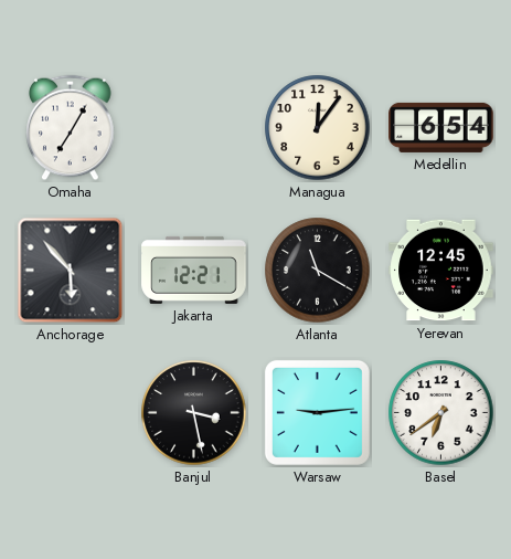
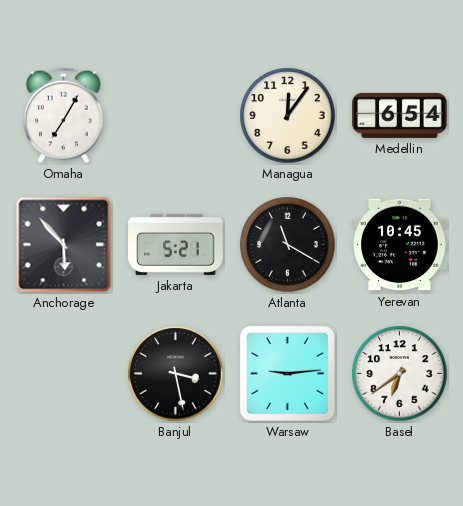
Jakarta: 12:21 -> 5:21 (176, 244)
Yerevan: 12:45 -> 10:45 (400, 245)
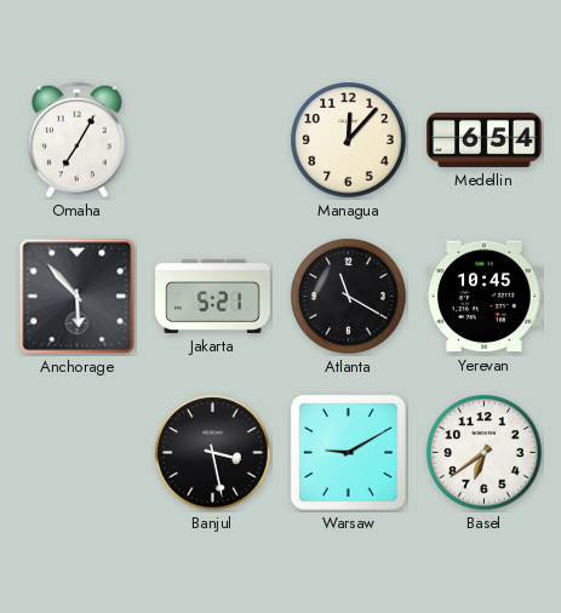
Managua: 12:06 -> 12:07 (349, 141)
Warsaw: 9:14 -> 9:10 (348, 452)
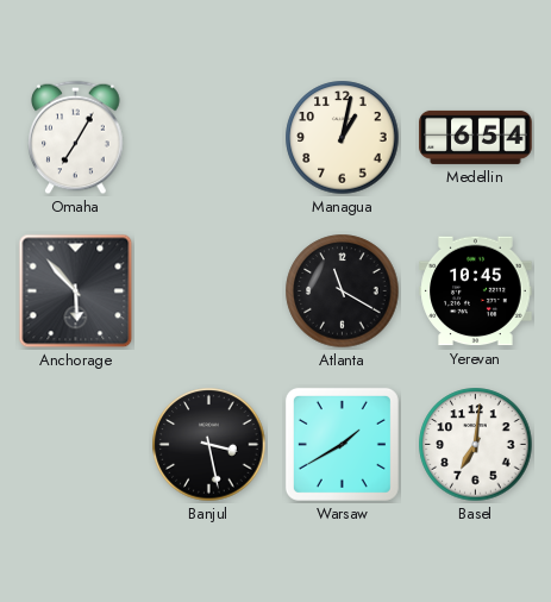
Managua: 12:07 -> 1:02 (343, 138)
Jakarta: 5:21 -> none (213, 296)
Warsaw: 9:10 -> 1:40 (342, 444)
Basel: 6:39 -> 7:01 (476, 445)
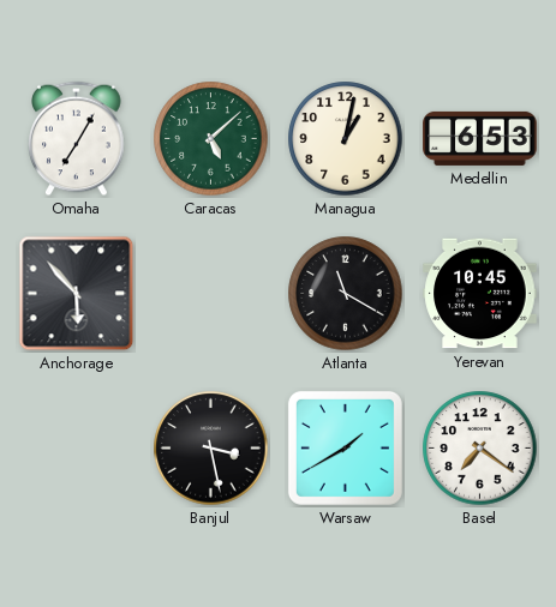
Caracas: none -> 5:08 (211, 139)
Medellin: 6:54 -> 6:53 (480, 138)
Basel: 7:01 -> 7:21 (480, 449)
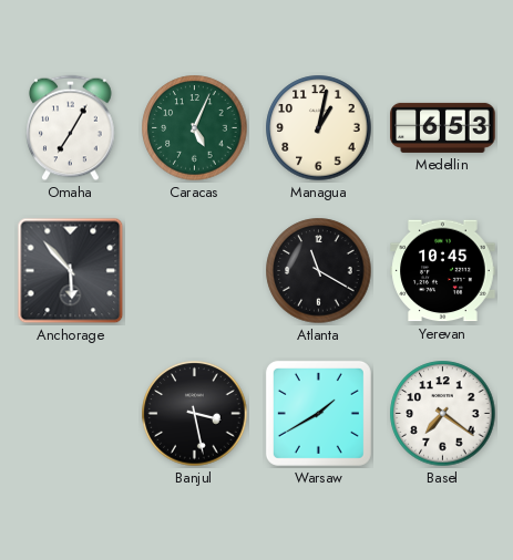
Caracas: 5:08 -> 5:04 (195, 128)
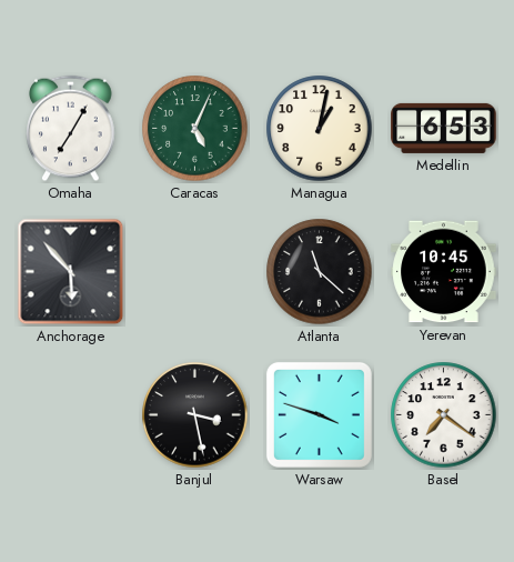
Atlanta: 11:20 -> 11:22 (320, 272)
Warsaw: 1:40 -> 3:48 (319, 414)
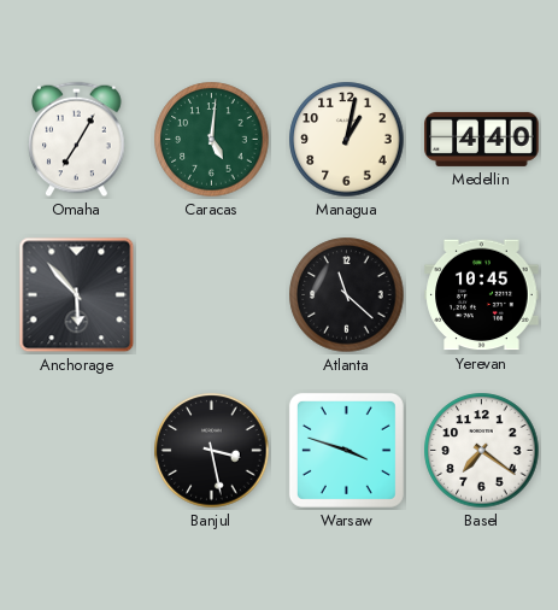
Caracas: 5:04 -> 5:01 (212, 140)
Medellin: 6:53 -> 4:40 (482, 139)
